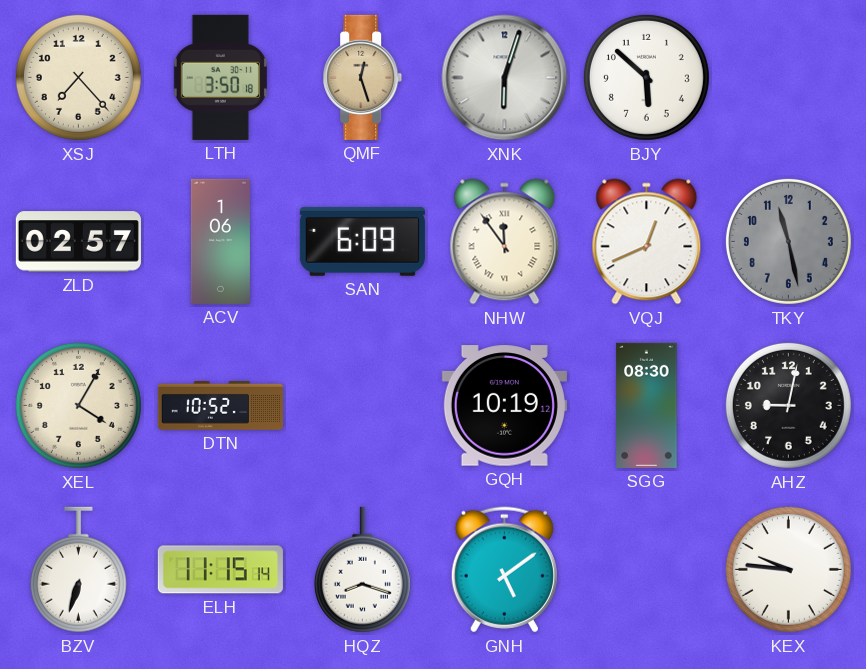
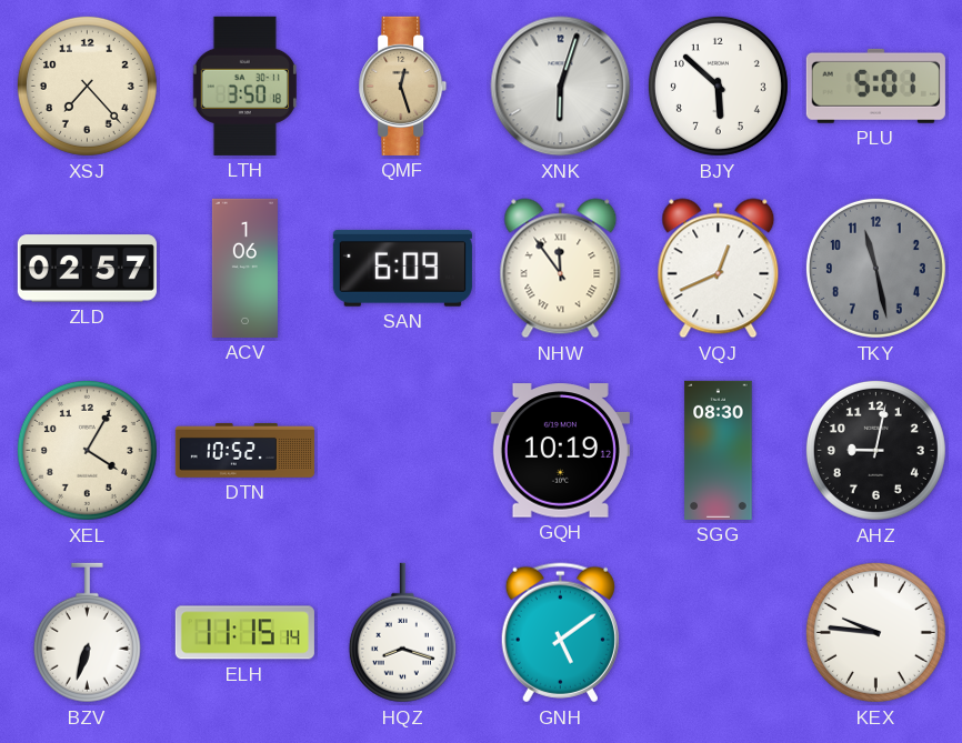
PLU: none -> 5:01 (875, 86)
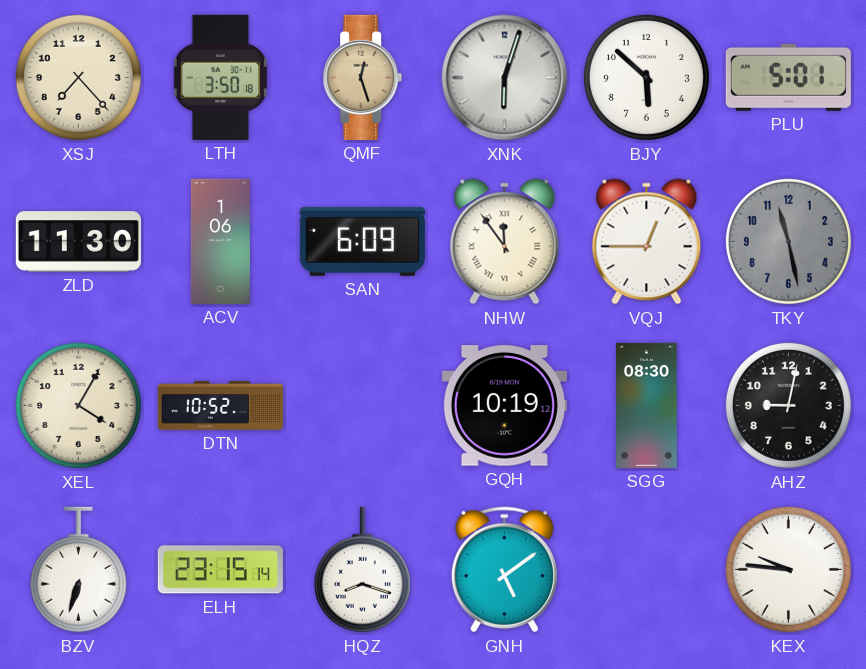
ZLD: 02:57 -> 11:30 (78, 242)
VQJ: 12:41 -> 12:45 (647, 242)
ELH: 11:15 -> 23:15 (220, 570)
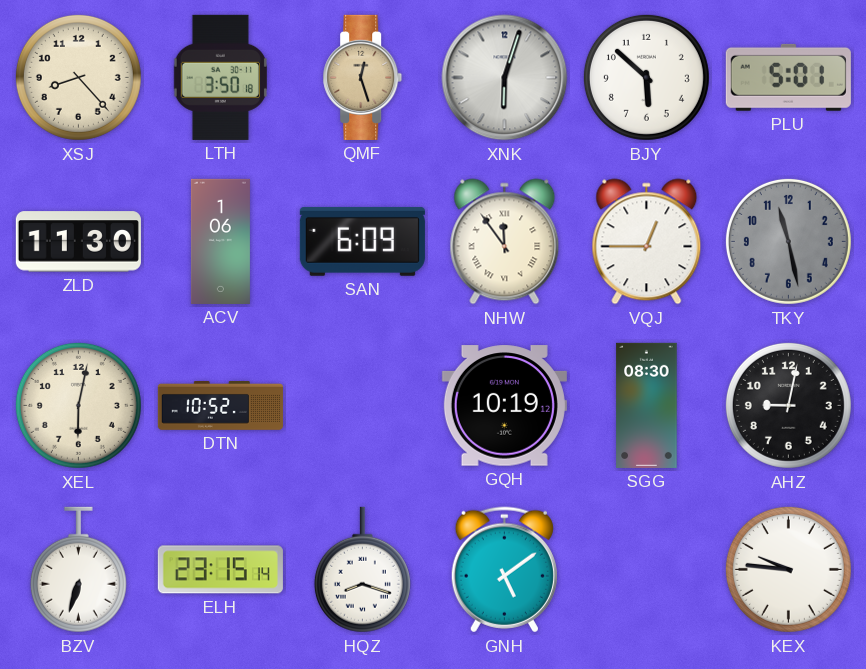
XSJ: 7:23 -> 8:23 (78, 77)
XEL: 4:05 -> 6:02 (78, 405)
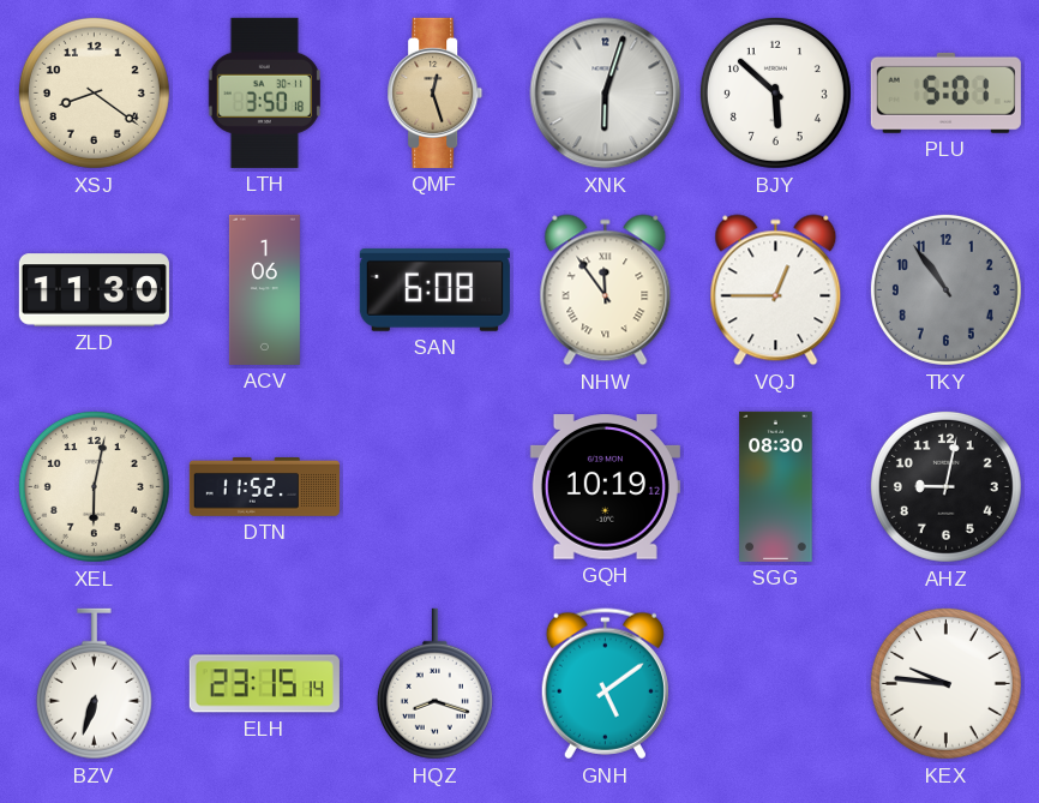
XSJ: 8:23 -> 8:21 (94, 92)
SAN: 6:09 -> 6:08 (434, 289)
TKY: 11:28 -> 10:54 (945, 289)
DTN: 10:52 -> 11:52 (264, 486)
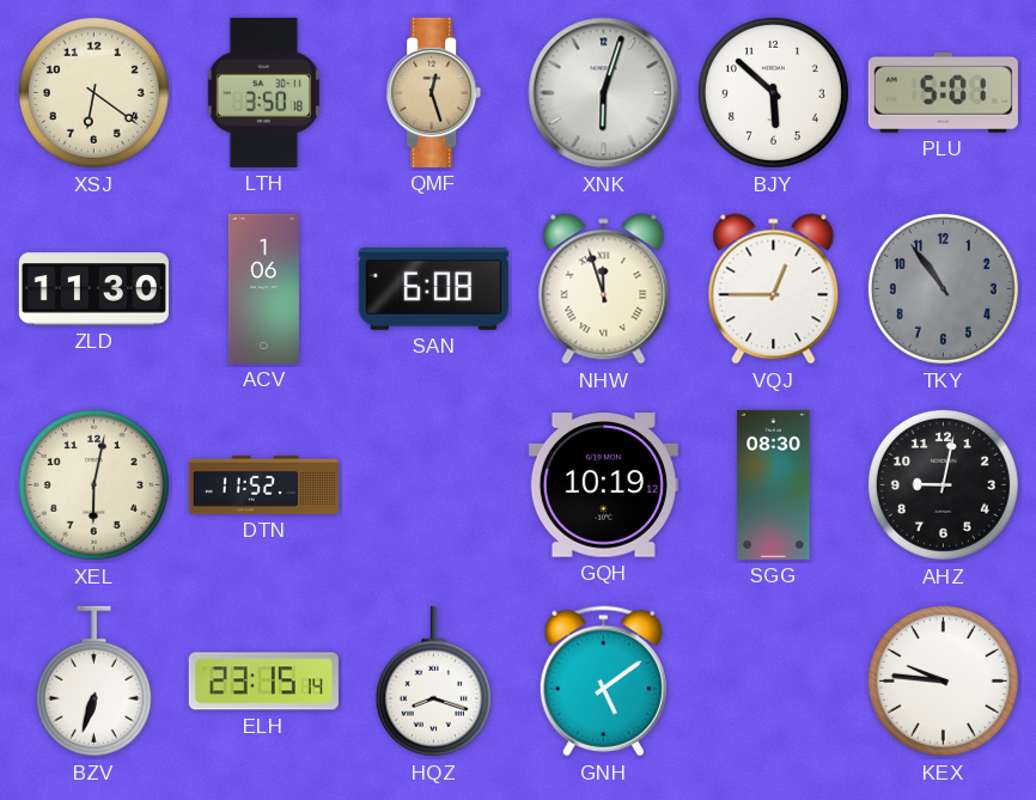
XSJ: 8:21 -> 6:21 (93, 92)
NHW: 11:54 -> 11:57 (604, 289)
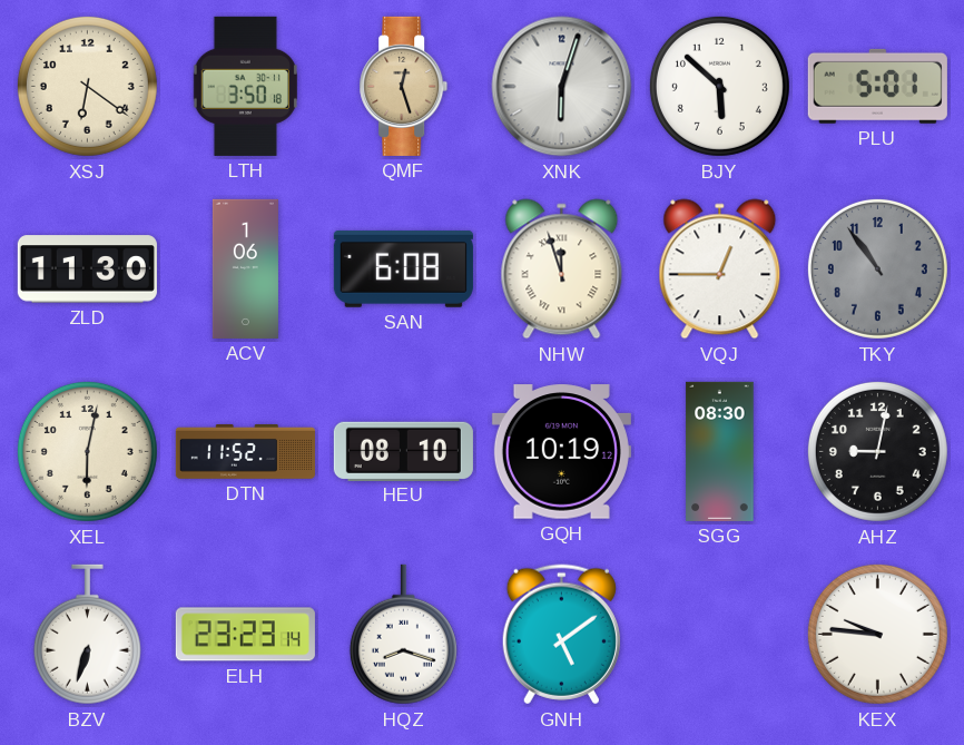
HEU: none -> 08:10 (403, 451)
ELH: 23:15 -> 23:23 (245, 635)
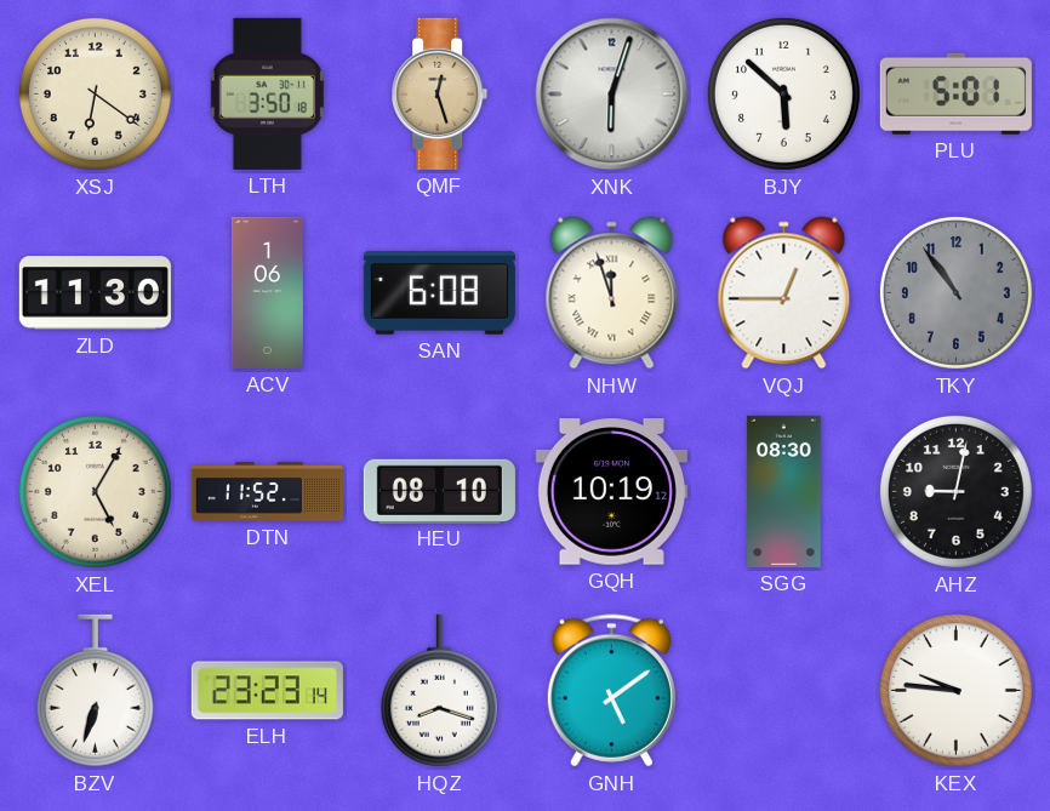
XEL: 6:02 -> 5:05 (95, 491)
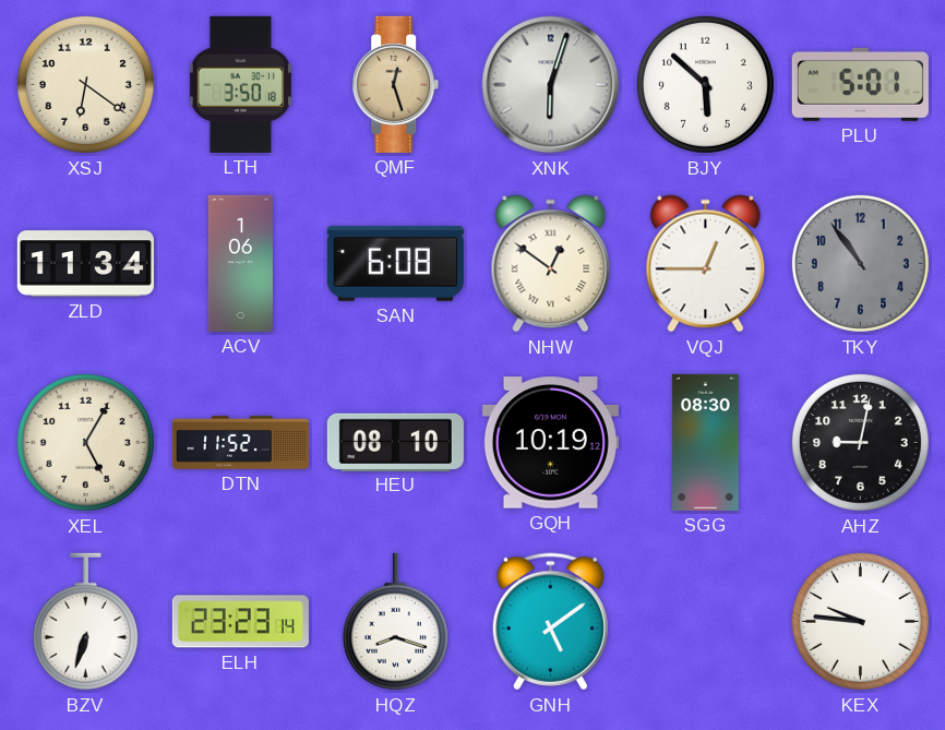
ZLD: 11:30 -> 11:34 (85, 264)
NHW: 11:57 -> 12:51 (551, 264)
